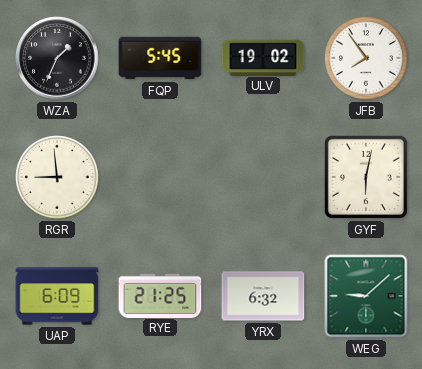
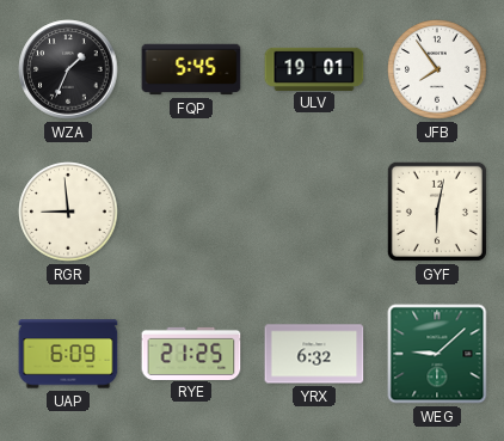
ULV: 19:02 -> 19:01 (314, 68)
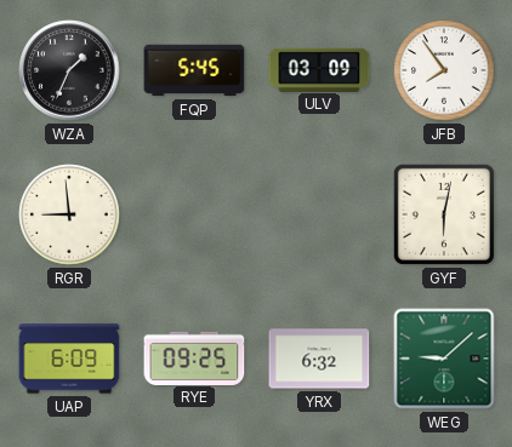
ULV: 19:01 -> 03:09 (319, 69)
RYE: 21:25 -> 09:25 (194, 357)
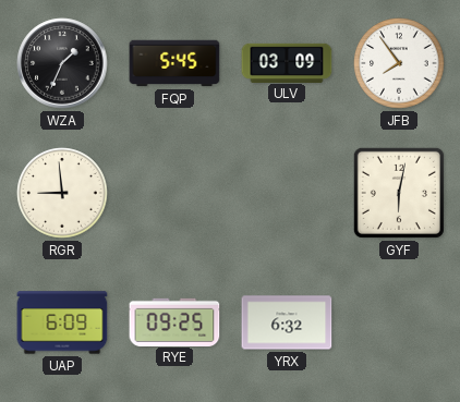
WEG: 9:08 -> none (444, 359)
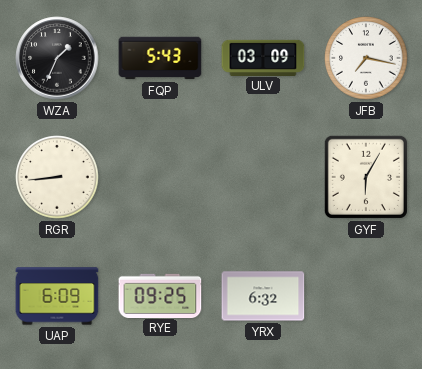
FQP: 5:45 -> 5:43 (160, 58)
JFB: 7:54 -> 7:17 (366, 58)
RGR: 8:59 -> 8:44 (57, 177)
GYF: 6:02 -> 6:05 (366, 177)
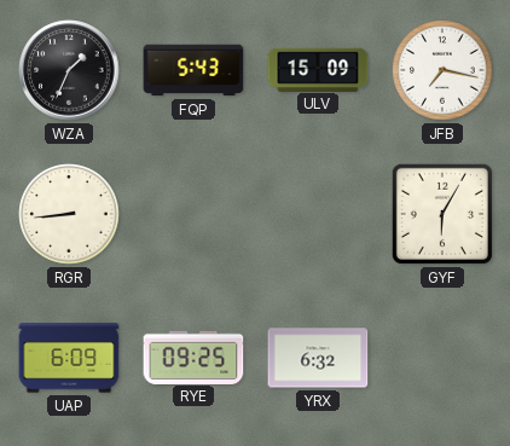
ULV: 03:09 -> 15:09 (318, 69)
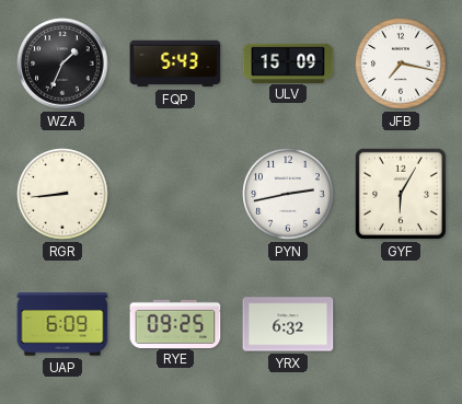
PYN: none -> 2:43 (288, 194)
